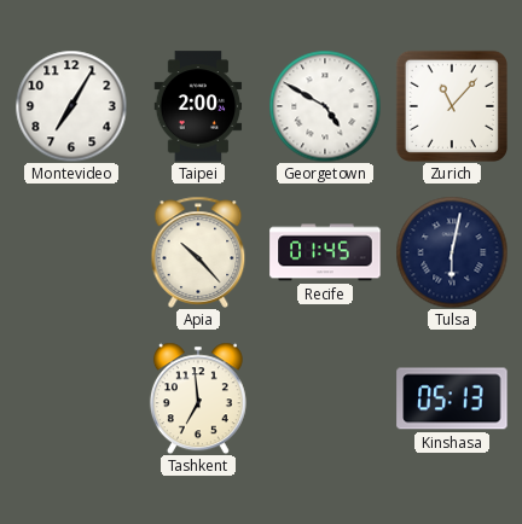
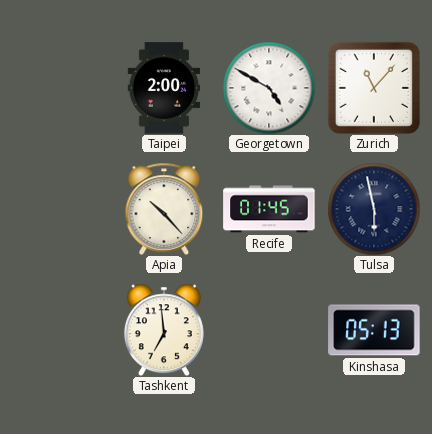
Montevideo: 7:05 -> none (71, 106)
Tulsa: 6:02 -> 5:58 (374, 209)
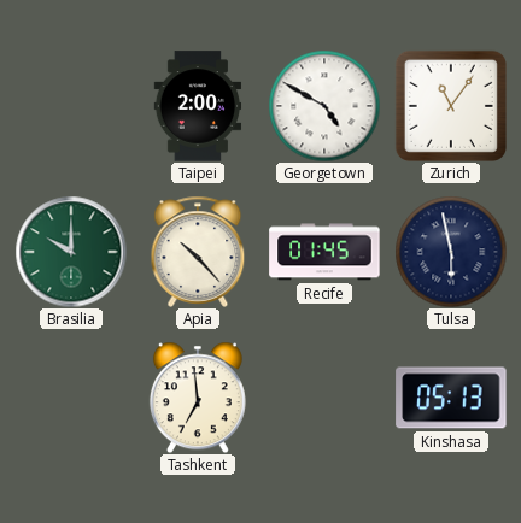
Zurich: 11:07 -> 11:06 (451, 106)
Brasilia: none -> 10:00 (71, 252)
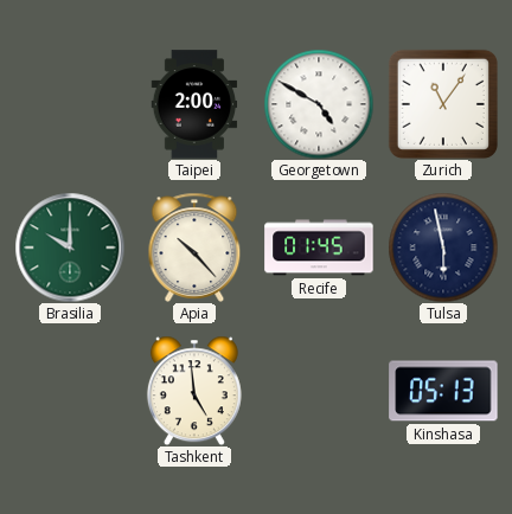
Tashkent: 6:59 -> 4:59 (194, 391)
